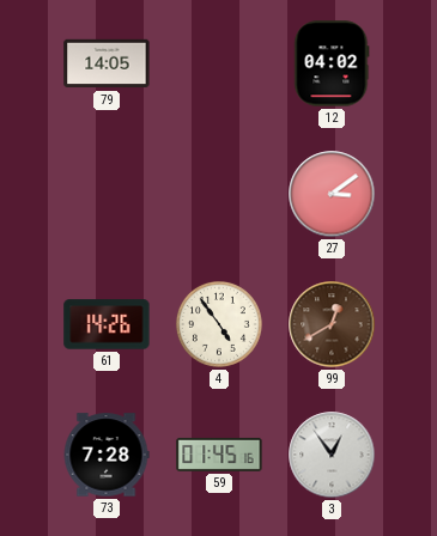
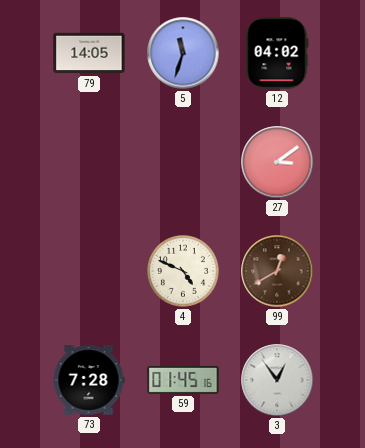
5: none -> 11:33 (183, 53)
61: 14:26 -> none (107, 324)
4: 4:54 -> 4:49 (183, 271)
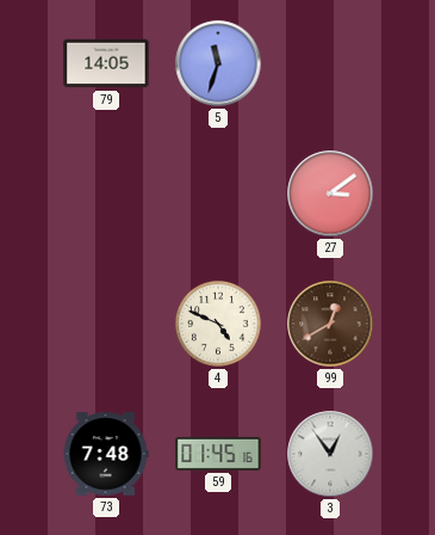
12: 04:02 -> none (277, 53)
73: 7:28 -> 7:48 (106, 454)
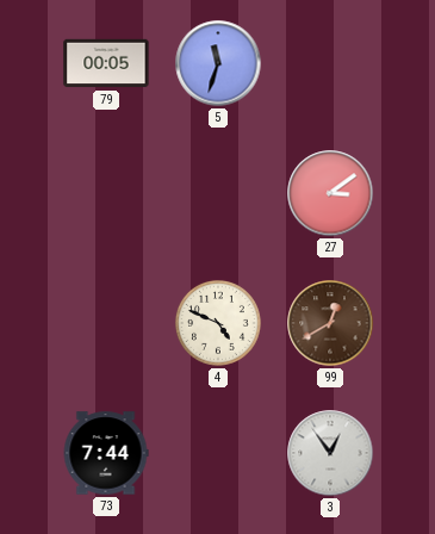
79: 14:05 -> 00:05 (106, 63)
73: 7:48 -> 7:44 (106, 453)
59: 01:45 -> none (218, 454)
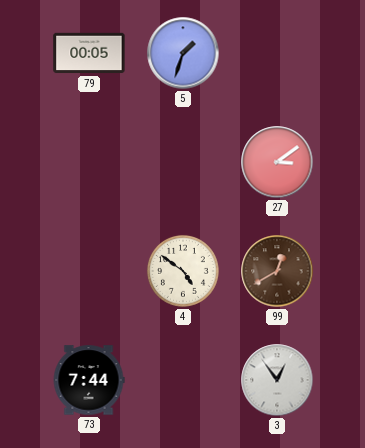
5: 11:33 -> 1:33 (183, 53)
4: 4:49 -> 4:51 (183, 271)
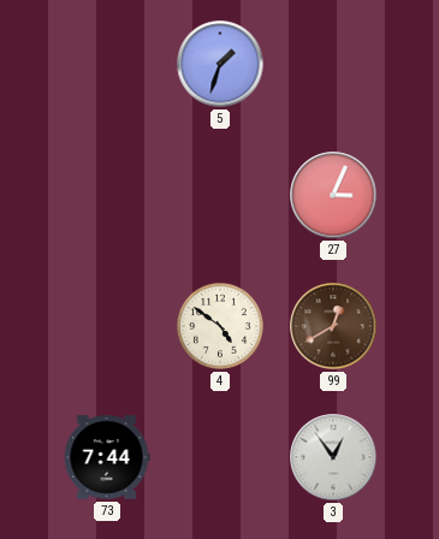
79: 00:05 -> none (89, 53)
27: 3:09 -> 3:04 (333, 195)
